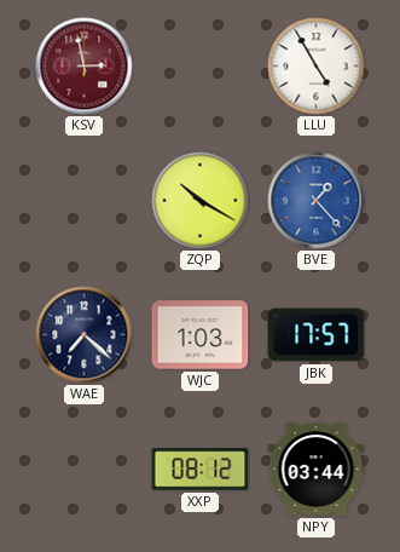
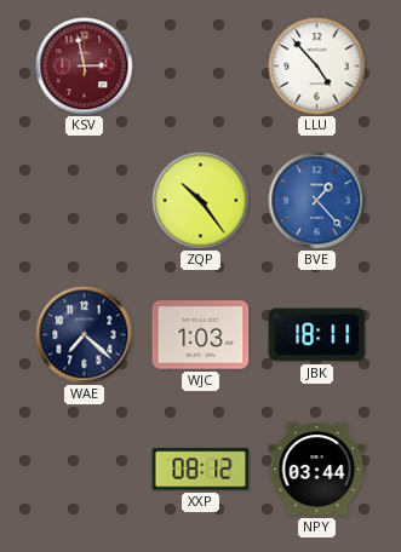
LLU: 4:55 -> 4:53 (317, 67)
ZQP: 10:20 -> 10:24 (201, 201)
JBK: 17:57 -> 18:11 (317, 335)
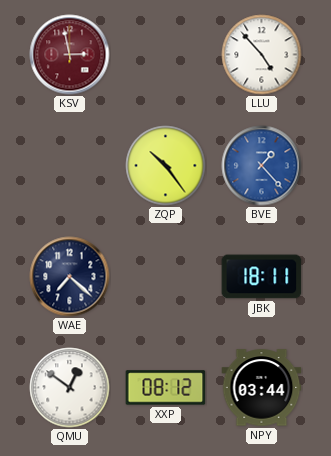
WJC: 1:03 -> none (201, 335)
QMU: none -> 12:51 (70, 388)
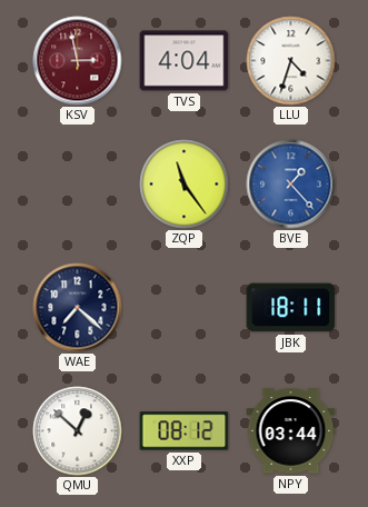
TVS: none -> 4:04 (185, 61)
LLU: 4:53 -> 4:33 (291, 61)
ZQP: 10:24 -> 11:24 (185, 185)
QMU: 12:51 -> 12:52 (78, 431)
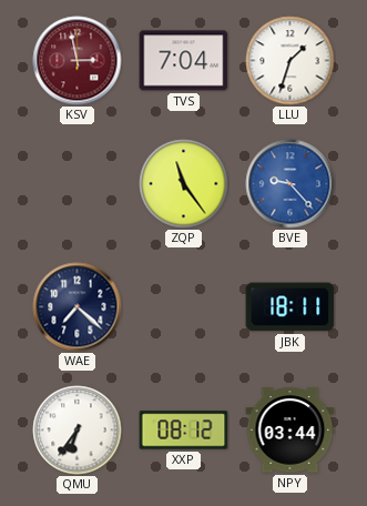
TVS: 4:04 -> 7:04 (184, 61)
LLU: 4:33 -> 1:33 (290, 61)
BVE: 1:23 -> 9:23 (290, 184)
QMU: 12:52 -> 6:36 (78, 431)
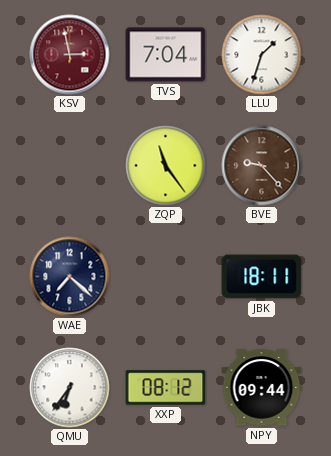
BVE dial: blue -> brown (262, 166)
NPY: 03:44 -> 09:44 (262, 388)
